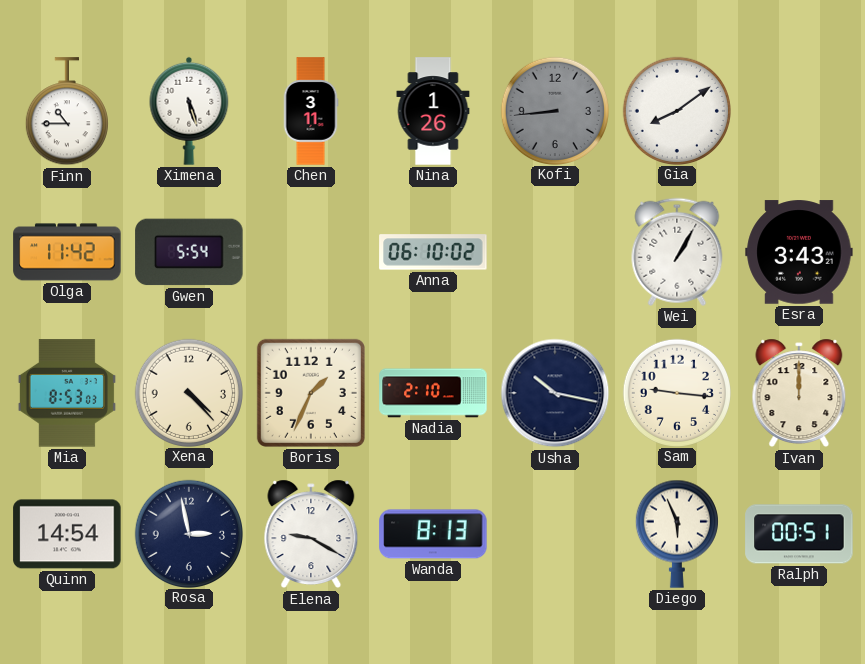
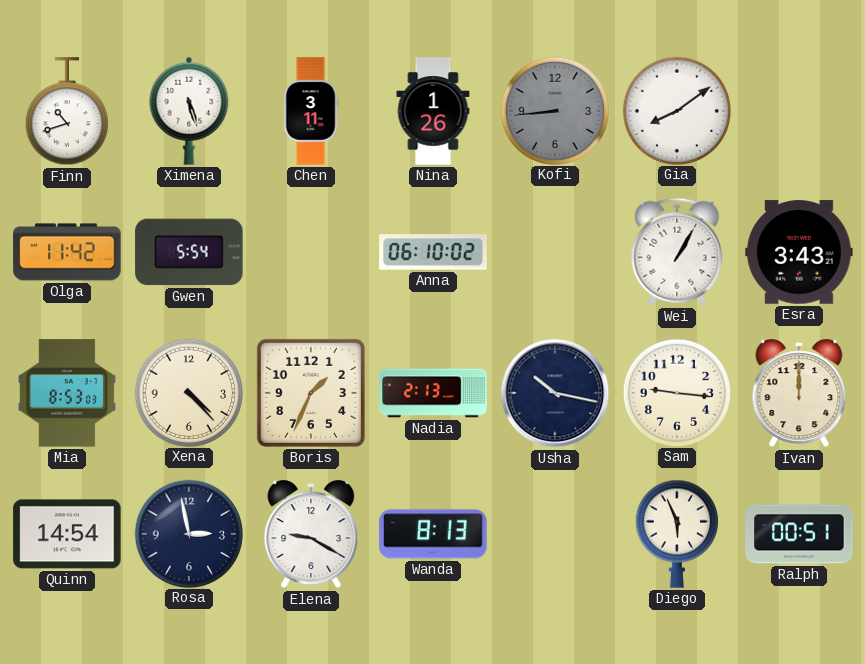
Finn: 10:45 -> 10:42 (67, 112)
Nadia: 2:10 -> 2:13 (433, 393)
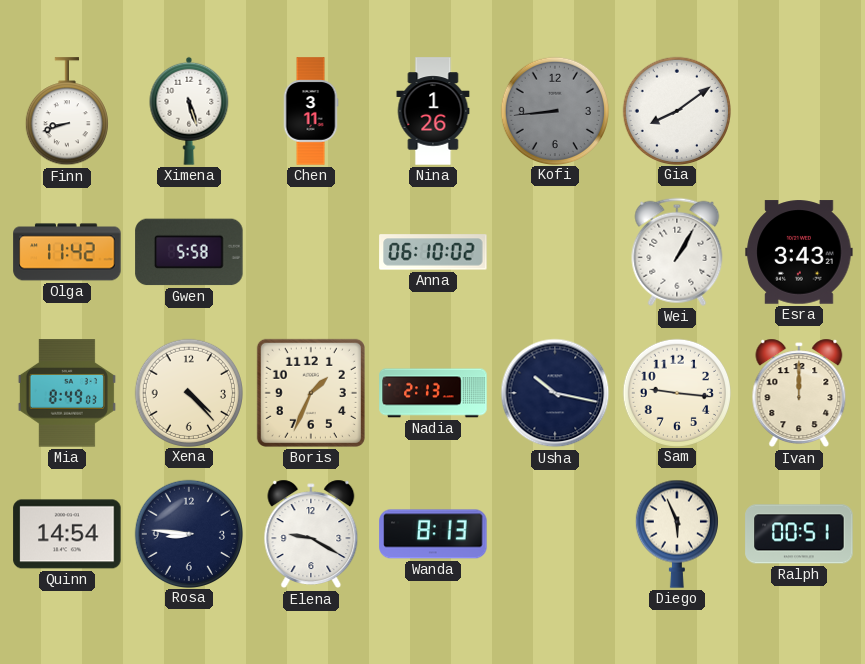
Finn: 10:42 -> 8:42 (67, 112)
Gwen: 5:54 -> 5:58 (189, 252)
Mia: 8:53 -> 8:49 (67, 393)
Rosa: 2:58 -> 8:46 (188, 533)
